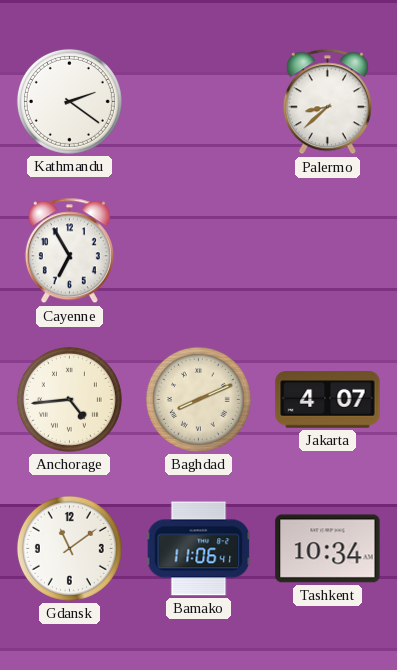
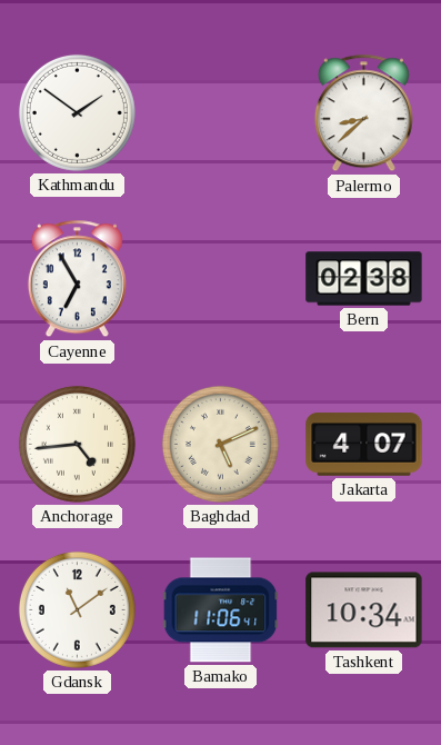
Kathmandu: 2:21 -> 1:51 (77, 112)
Bern: none -> 02:38 (364, 279)
Baghdad: 8:11 -> 5:11 (220, 444)
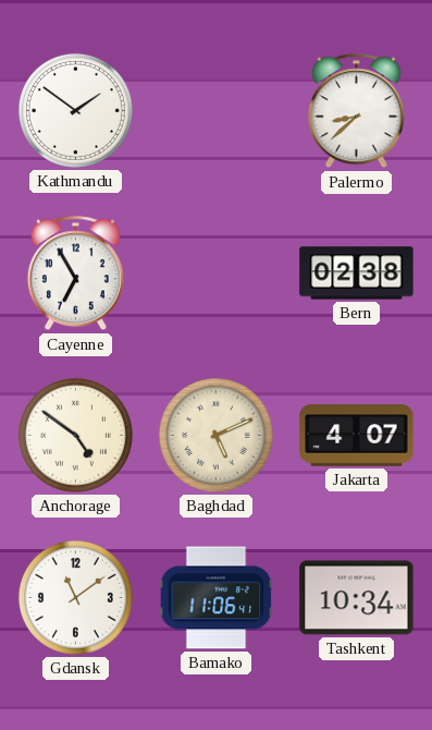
Anchorage: 4:44 -> 4:51 (75, 435)
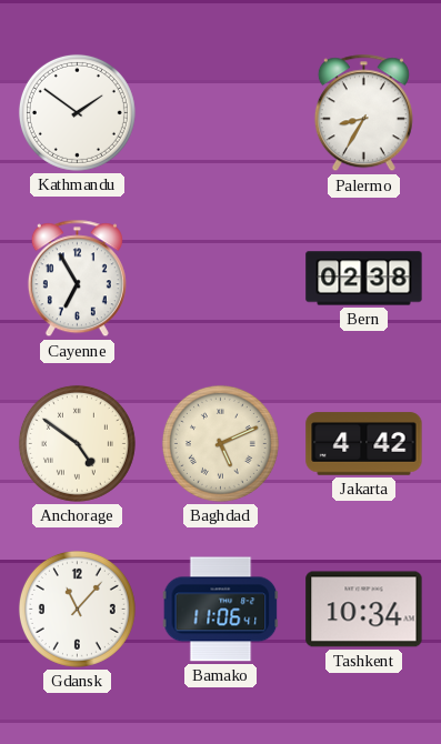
Palermo: 8:38 -> 8:35 (363, 113)
Jakarta: 4:07 -> 4:42 (364, 444)
Gdansk: 11:09 -> 11:07 (77, 609)
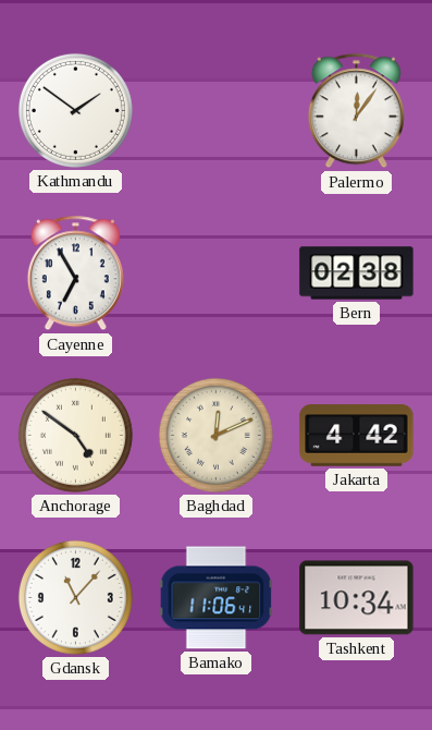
Palermo: 8:35 -> 12:06 (356, 111)
Baghdad: 5:11 -> 12:11 (215, 435)
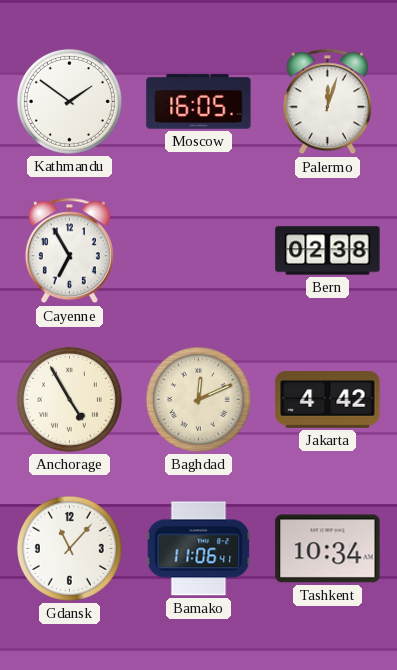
Moscow: none -> 16:05 (199, 102)
Palermo: 12:06 -> 12:03 (327, 102)
Anchorage: 4:51 -> 4:55 (69, 399)
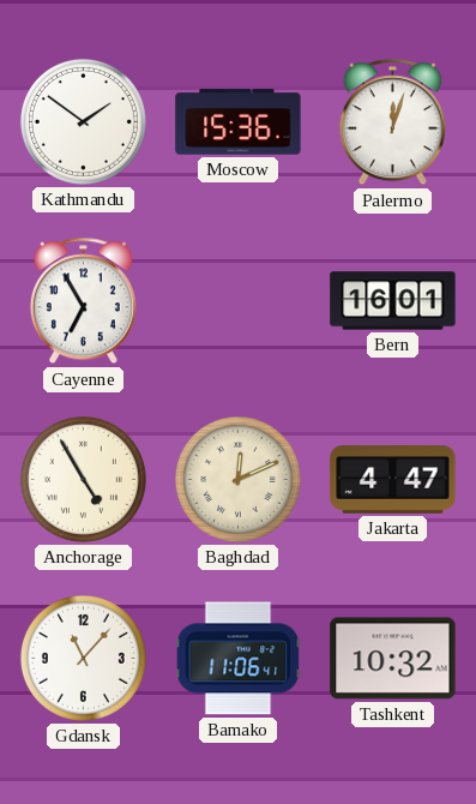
Moscow: 16:05 -> 15:36 (239, 122)
Bern: 02:38 -> 16:01 (393, 301)
Jakarta: 4:42 -> 4:47 (393, 480)
Tashkent: 10:34 -> 10:32 (393, 659)
